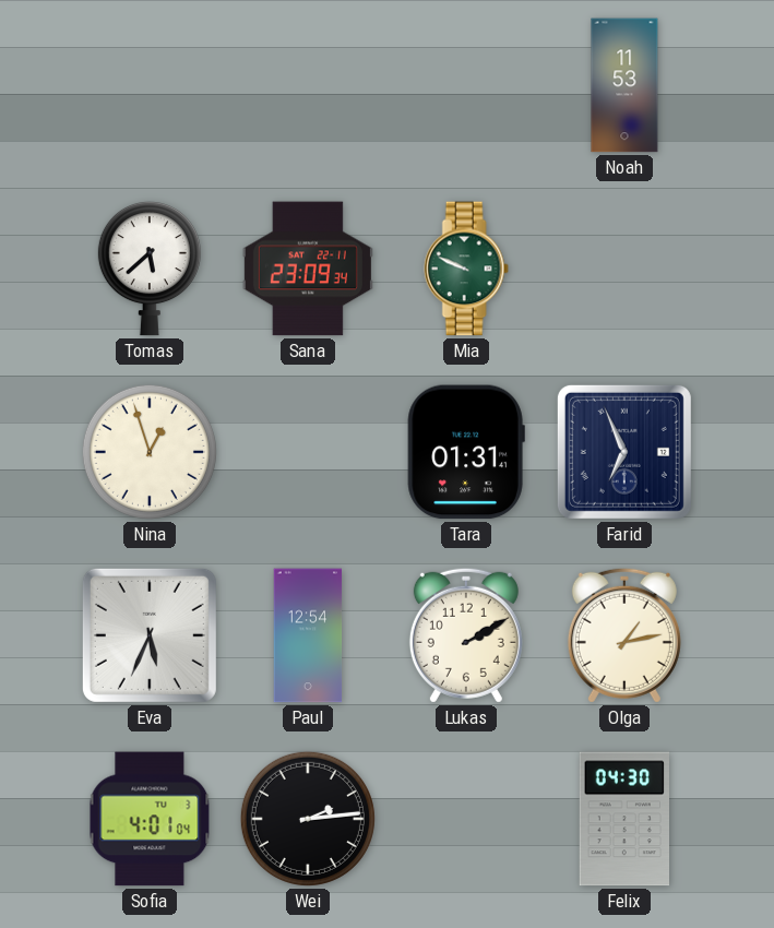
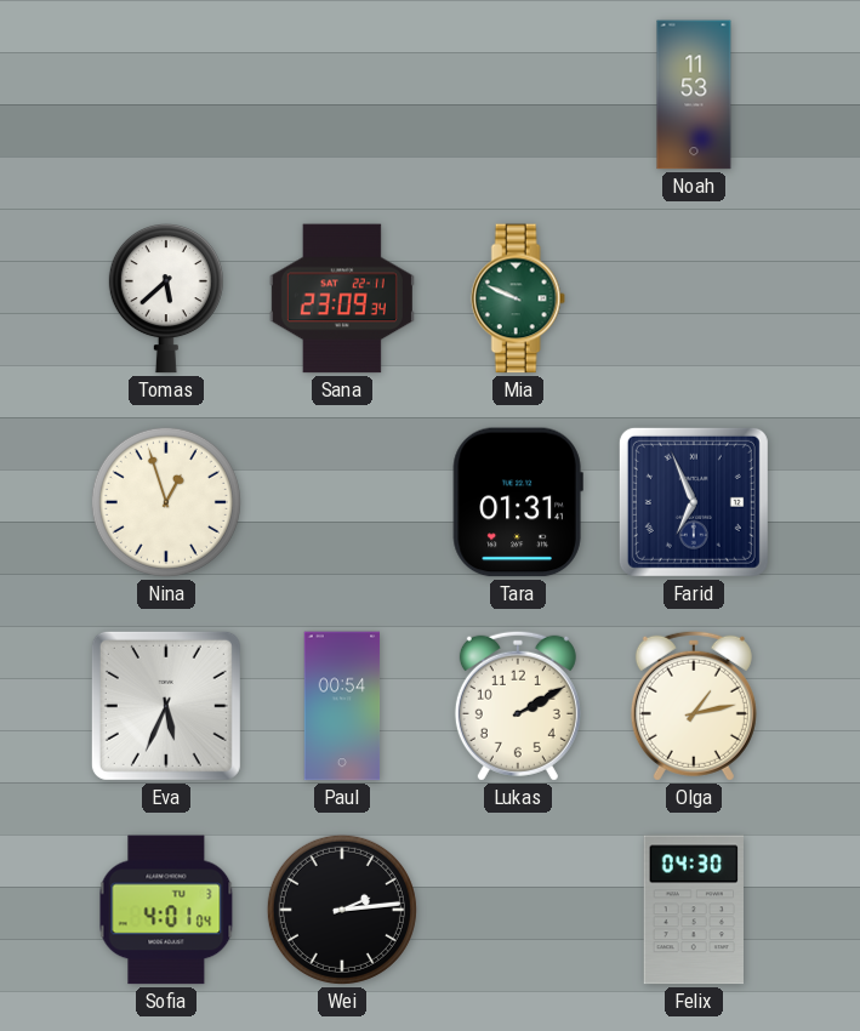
Paul: 12:54 -> 00:54 (342, 706)
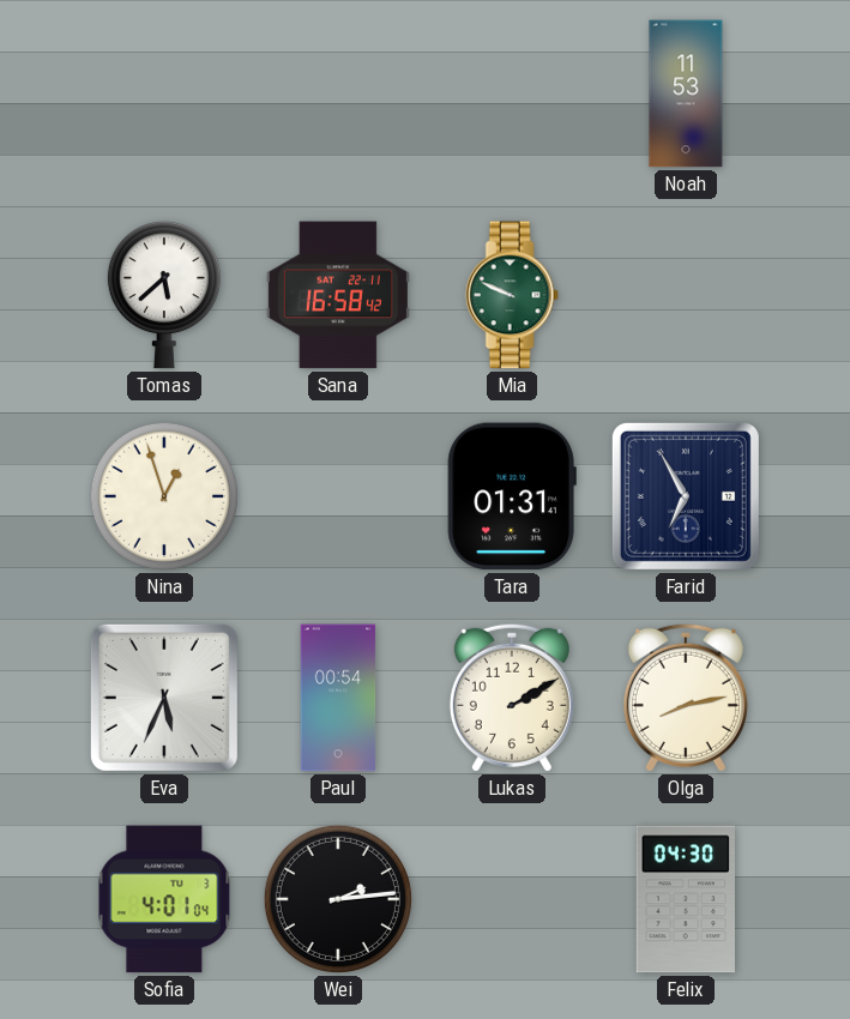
Sana: 23:09 -> 16:58 (338, 295)
Farid: 6:56 -> 6:55 (686, 496)
Olga: 1:13 -> 8:13 (686, 698)
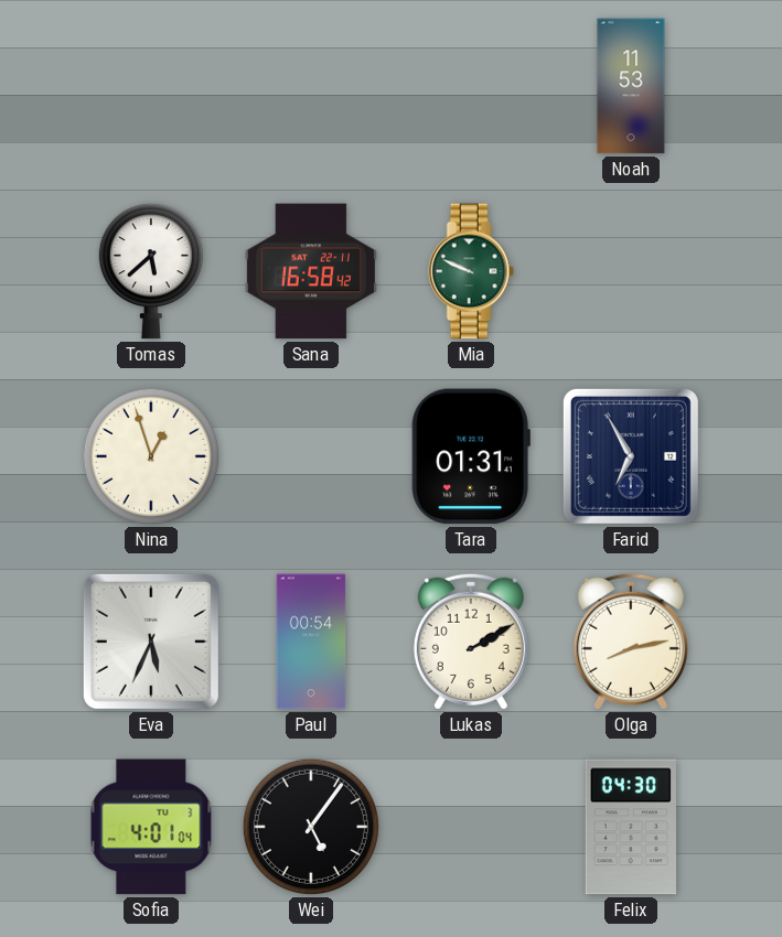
Wei: 2:14 -> 5:06 (311, 827)
